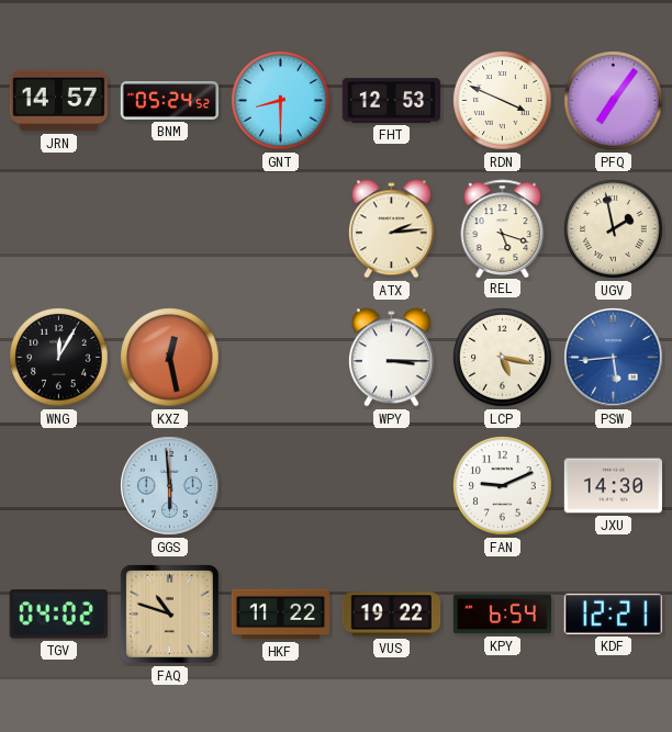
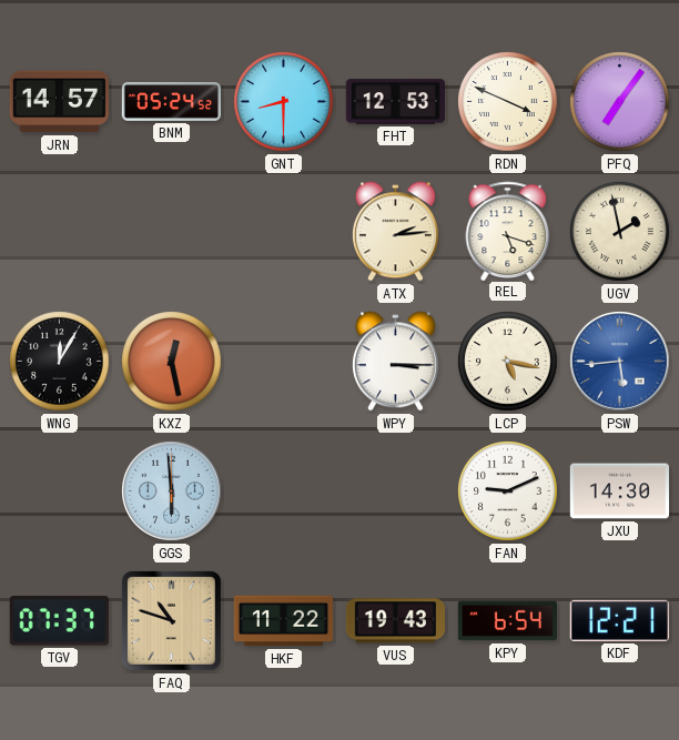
TGV: 04:02 -> 07:37 (59, 621)
VUS: 19:22 -> 19:43 (395, 621)
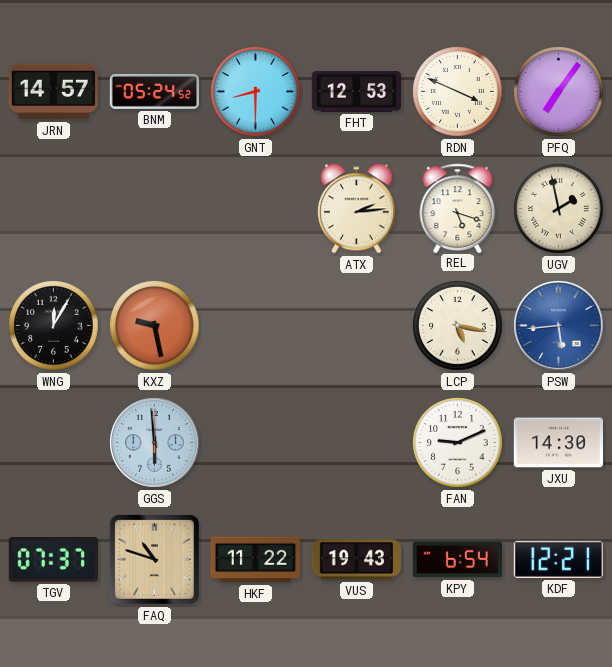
KXZ: 12:28 -> 9:28 (155, 326)
WPY: 3:15 -> none (395, 362)
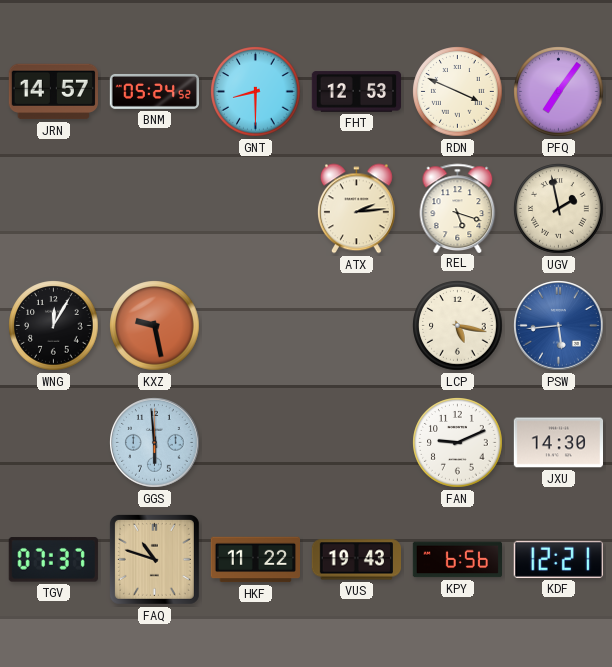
KPY: 6:54 -> 6:56 (457, 560)
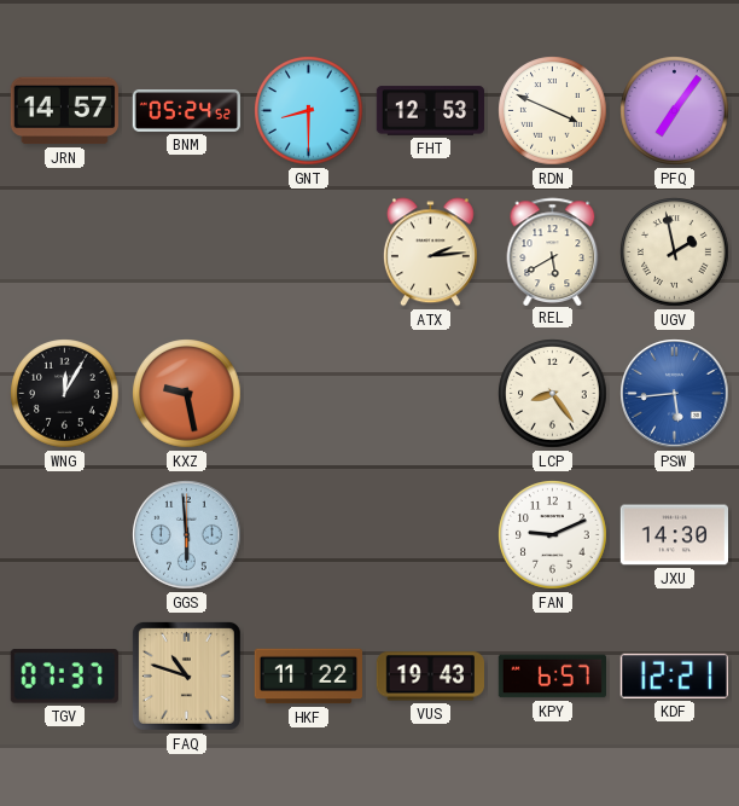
REL: 5:18 -> 5:40 (553, 251)
LCP: 5:17 -> 8:24 (553, 394)
KPY: 6:56 -> 6:57 (552, 677)
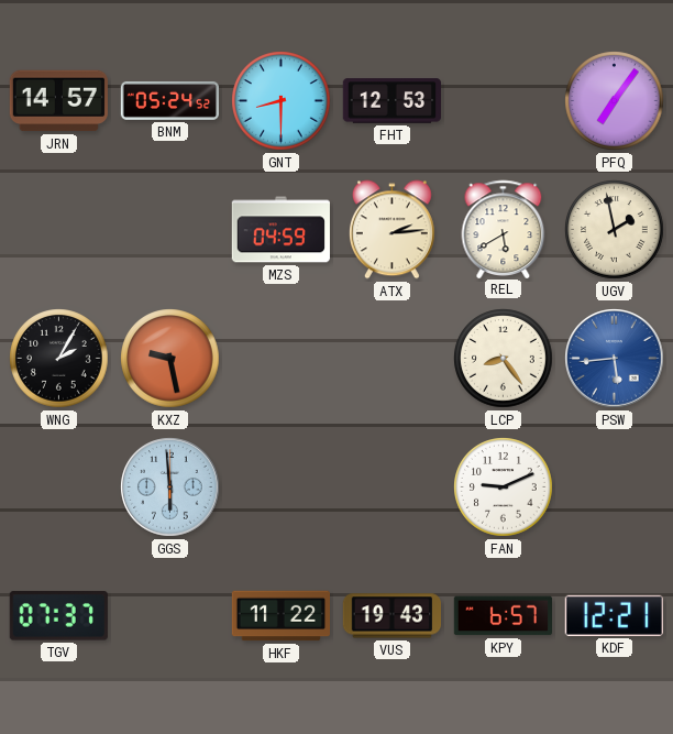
RDN: 3:49 -> none (553, 111)
MZS: none -> 04:59 (280, 230)
WNG: 12:05 -> 2:05 (59, 359)
JXU: 14:30 -> none (674, 535)
FAQ: 10:48 -> none (186, 675)
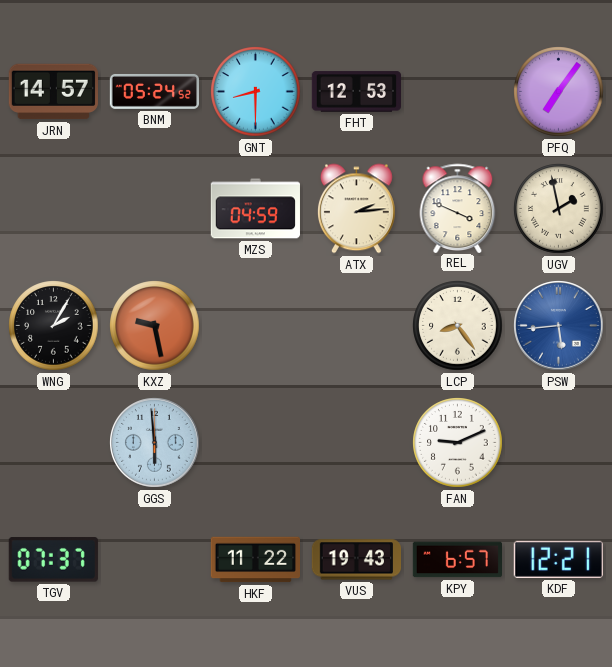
REL: 5:40 -> 3:49 (458, 208)
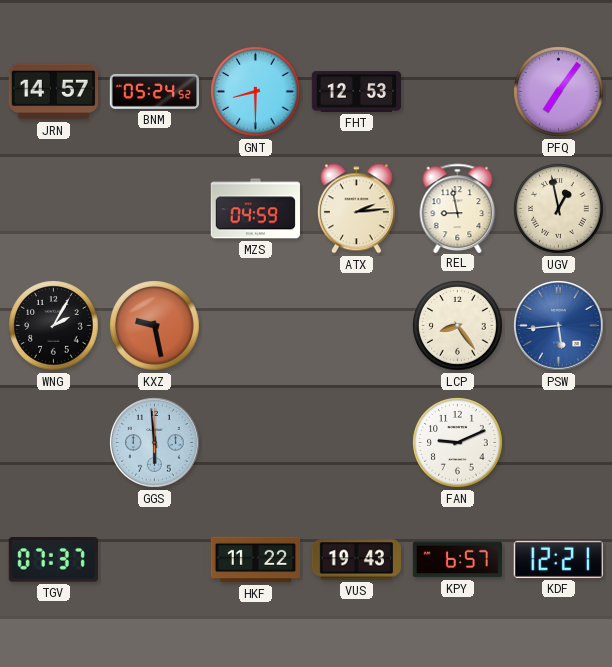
REL: 3:49 -> 8:58 (458, 208)
UGV: 1:58 -> 12:58 (559, 209)
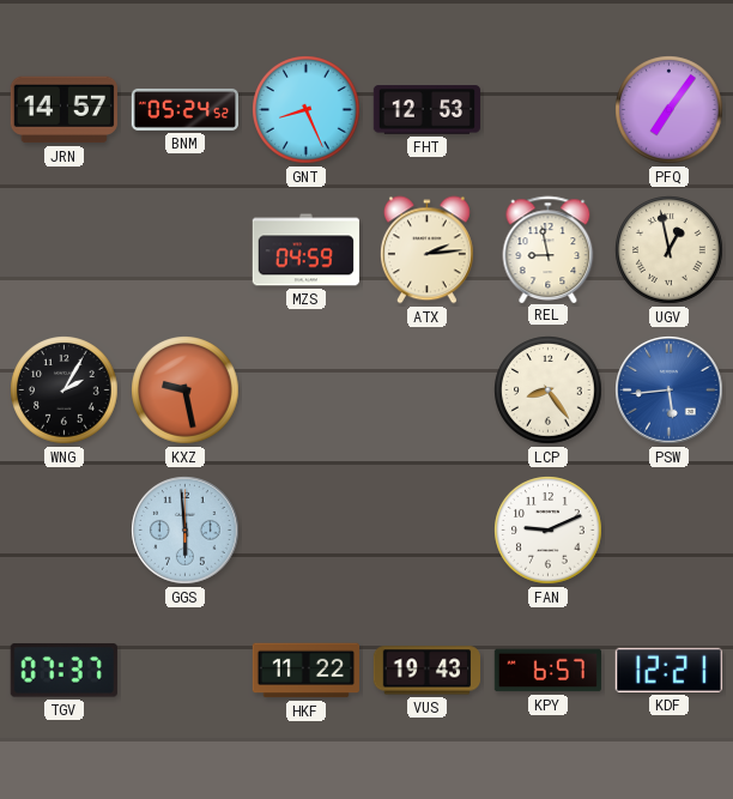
GNT: 8:30 -> 8:26 (307, 110)
